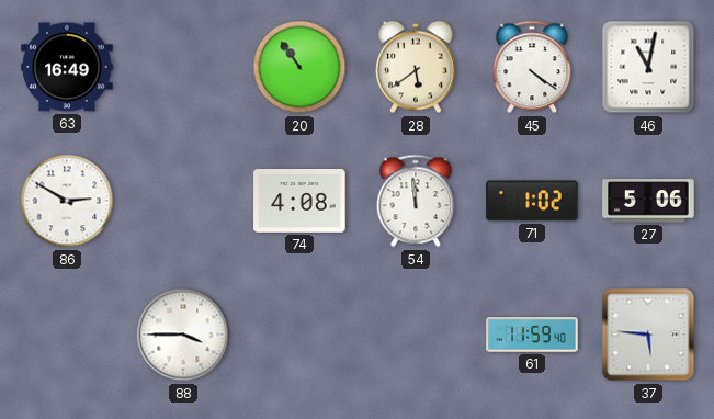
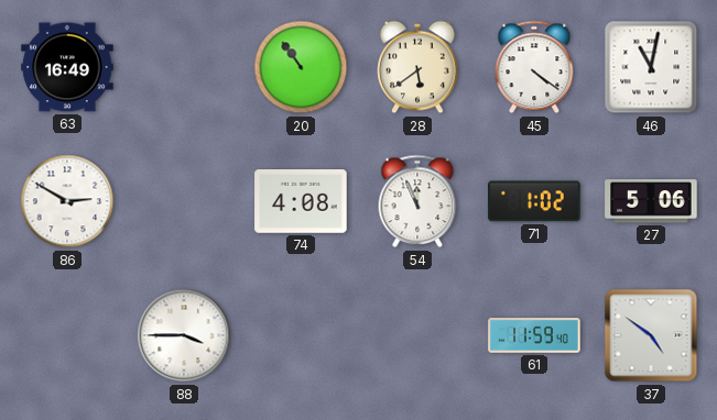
54: 11:59 -> 11:56 (417, 201)
37: 5:46 -> 4:51 (651, 335)
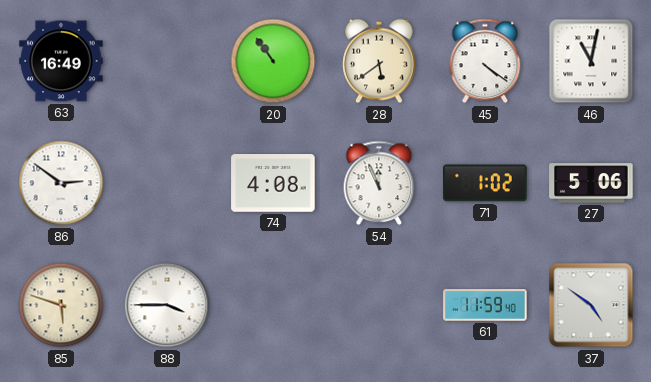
86: 2:50 -> 2:51 (61, 183)
85: none -> 5:48 (61, 305)
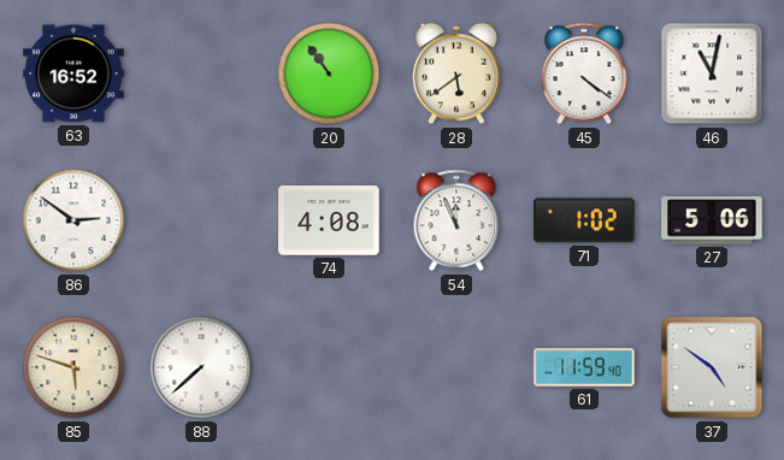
63: 16:49 -> 16:52 (73, 73)
88: 3:45 -> 7:38 (201, 367)
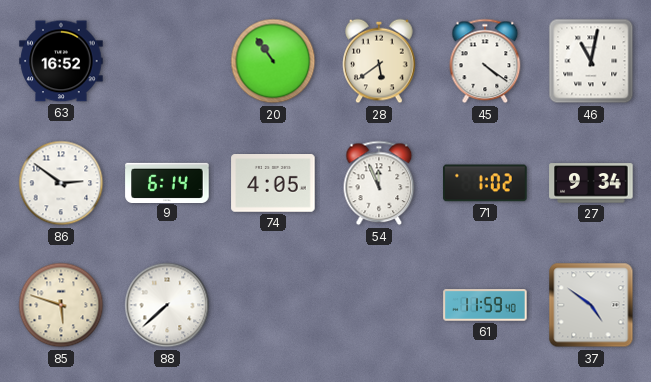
9: none -> 6:14 (167, 182)
74: 4:08 -> 4:05 (273, 184)
27: 5:06 -> 9:34 (591, 183)
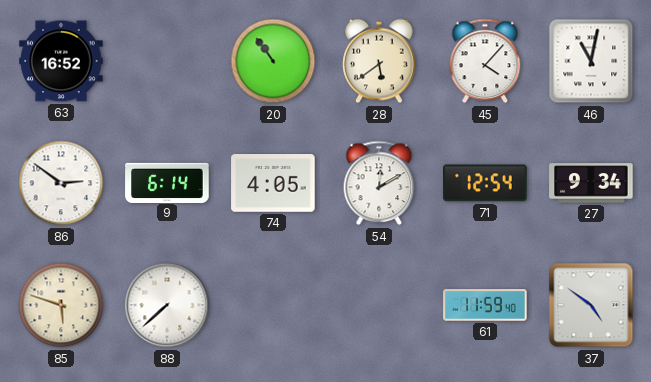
45: 4:21 -> 4:07 (485, 61)
54: 11:56 -> 12:10 (379, 183)
71: 1:02 -> 12:54 (485, 183)
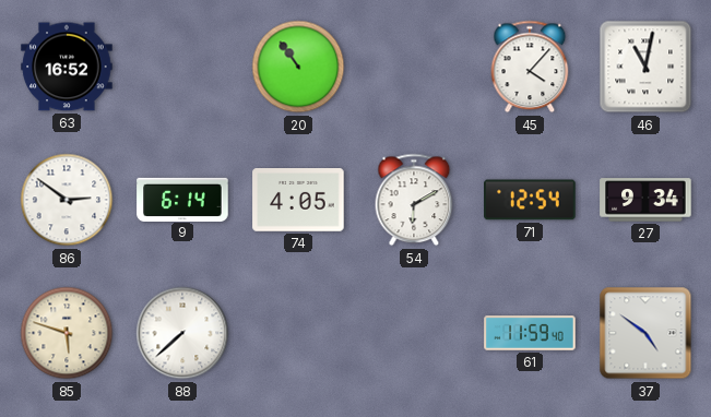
28: 5:39 -> none (379, 61)
54: 12:10 -> 6:10 (414, 200)
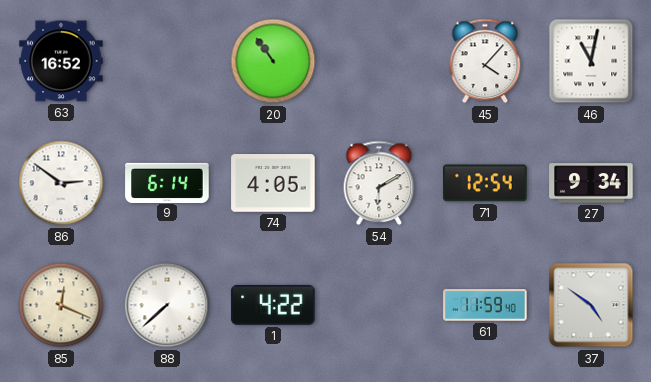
85: 5:48 -> 12:19 (61, 305)
1: none -> 4:22 (273, 305)
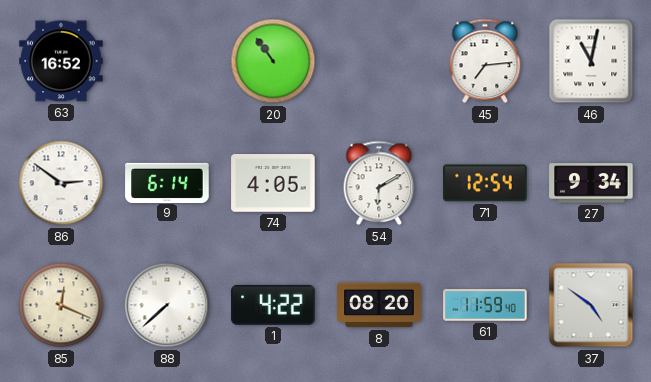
45: 4:07 -> 7:14 (485, 61)
8: none -> 08:20 (379, 305)
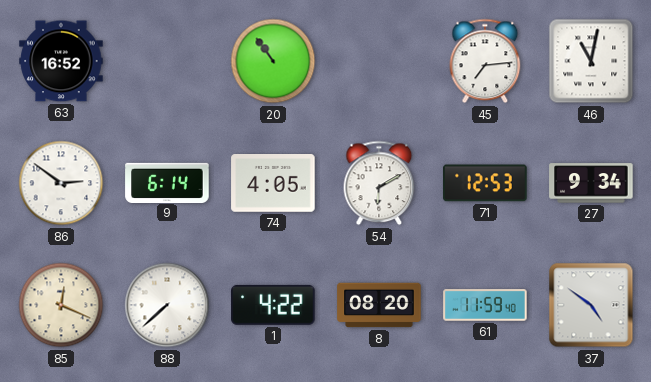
71: 12:54 -> 12:53 (485, 183)
